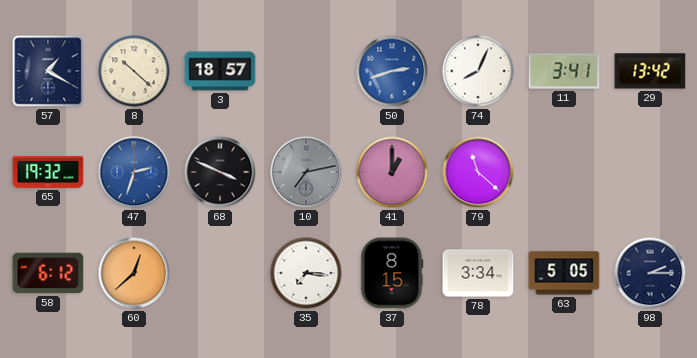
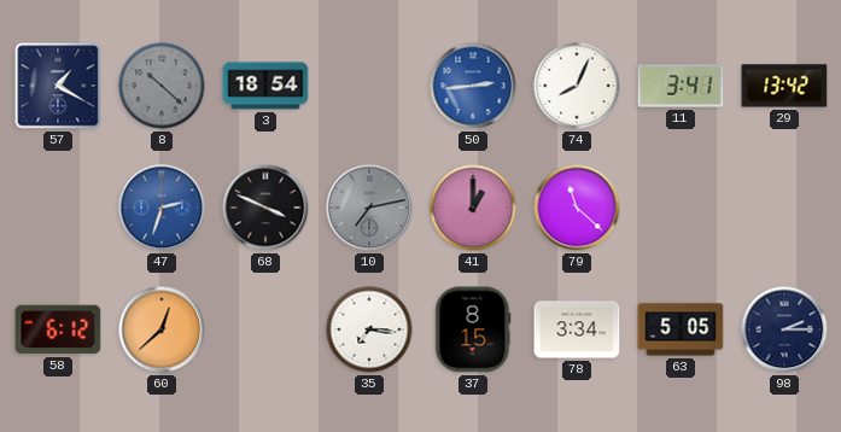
8 dial: cream -> grey (162, 86)
3: 18:57 -> 18:54 (265, 86)
50: 2:42 -> 2:44 (473, 86)
65: 19:32 -> none (48, 172)
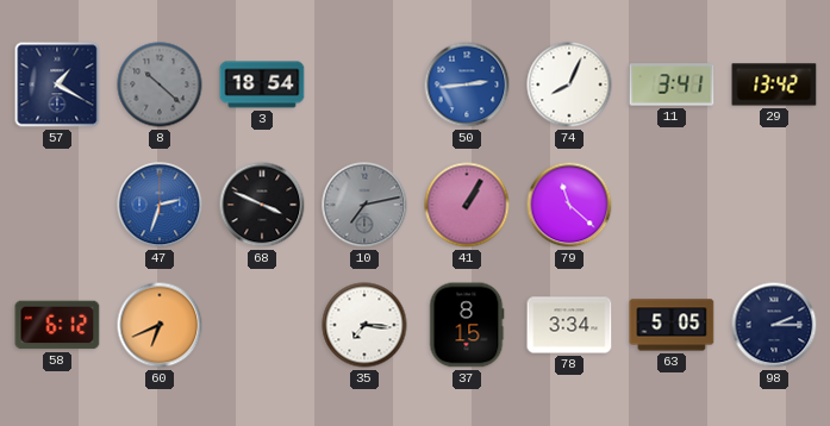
41: 1:00 -> 1:05 (467, 205)
60: 12:38 -> 6:41 (160, 325)
